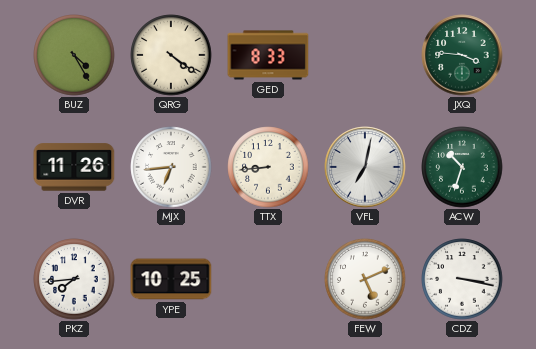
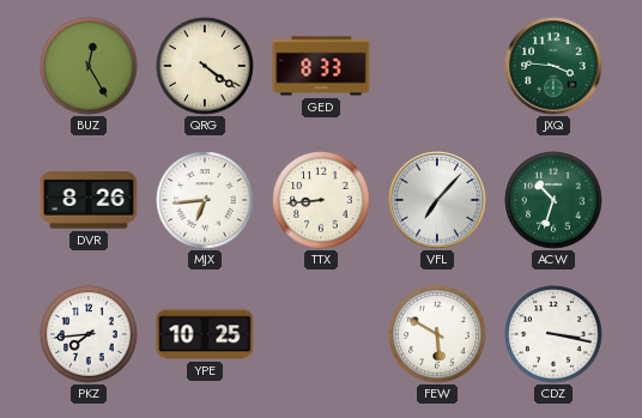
BUZ: 4:25 -> 12:25 (89, 66)
DVR: 11:26 -> 8:26 (89, 200)
VFL: 7:02 -> 7:07 (437, 200)
FEW: 5:11 -> 5:50 (437, 334)
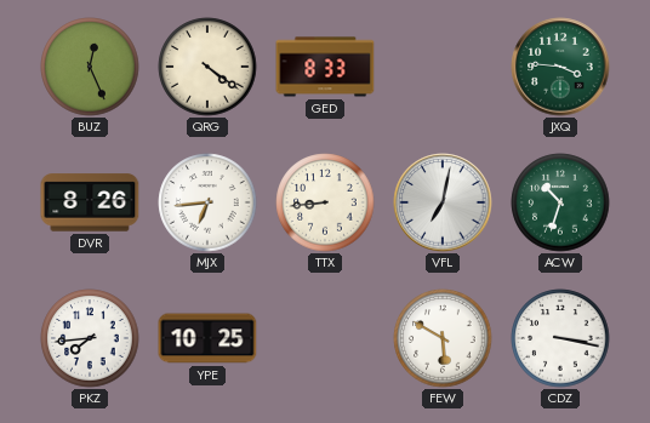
BUZ: 12:25 -> 12:26 (90, 67)
VFL: 7:07 -> 7:02 (443, 202)
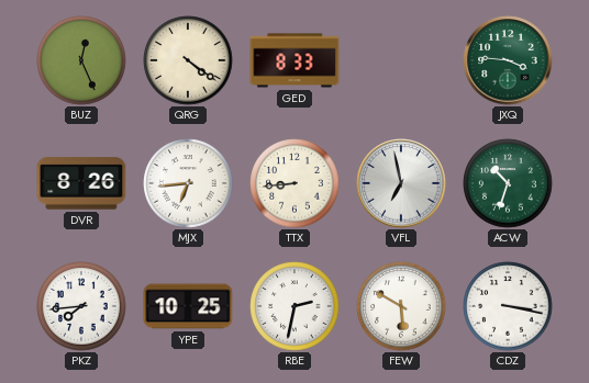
VFL: 7:02 -> 6:58 (401, 183)
RBE: none -> 2:32 (294, 306)
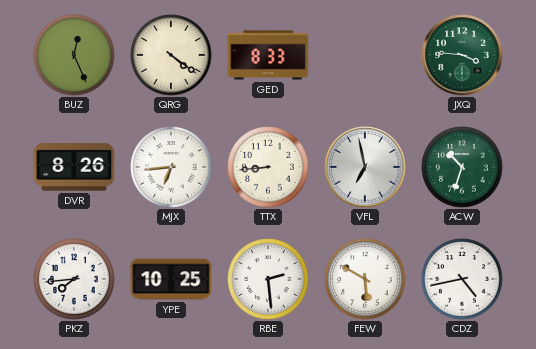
RBE: 2:32 -> 2:29 (268, 279)
CDZ: 3:17 -> 4:43 (462, 279)
